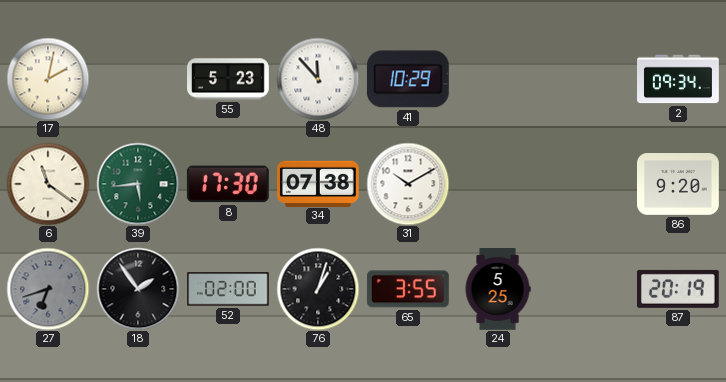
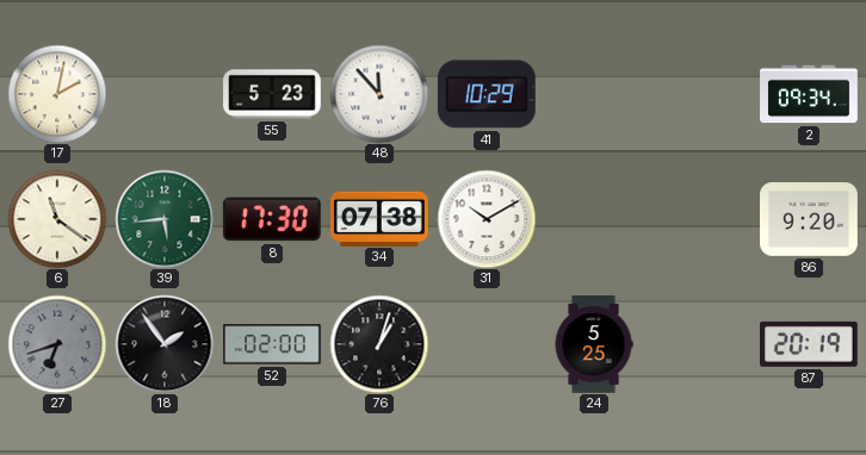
65: 3:55 -> none (408, 289)
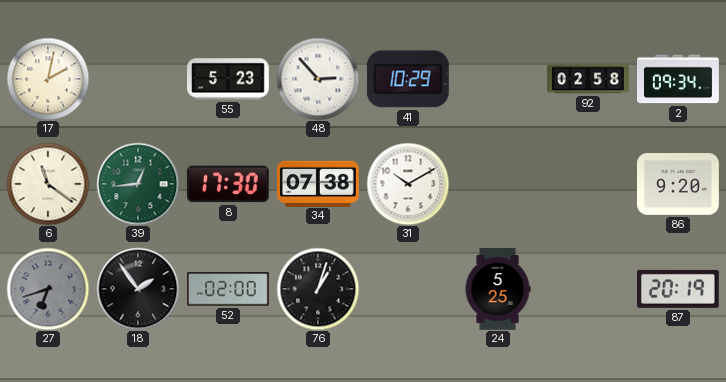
48: 11:53 -> 2:53 (318, 79)
92: none -> 02:58 (588, 79)
39: 5:44 -> 12:44 (138, 184)
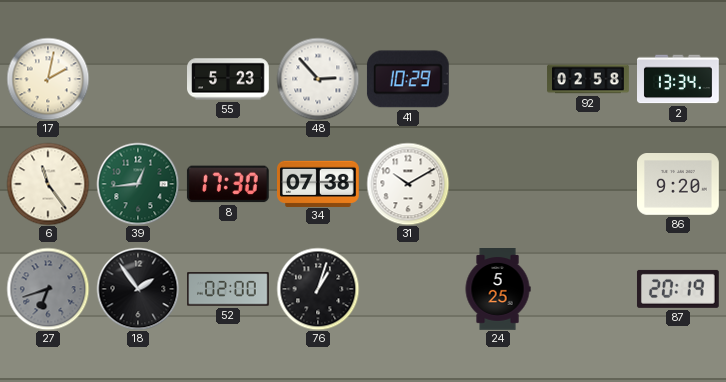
2: 09:34 -> 13:34 (679, 79)
6: 11:21 -> 11:24 (48, 184)
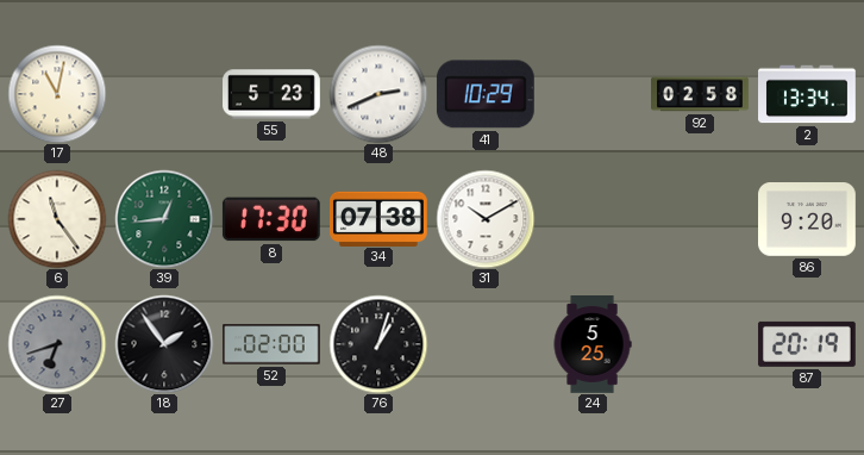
17: 2:02 -> 11:02 (57, 94)
48: 2:53 -> 2:41 (378, 94)
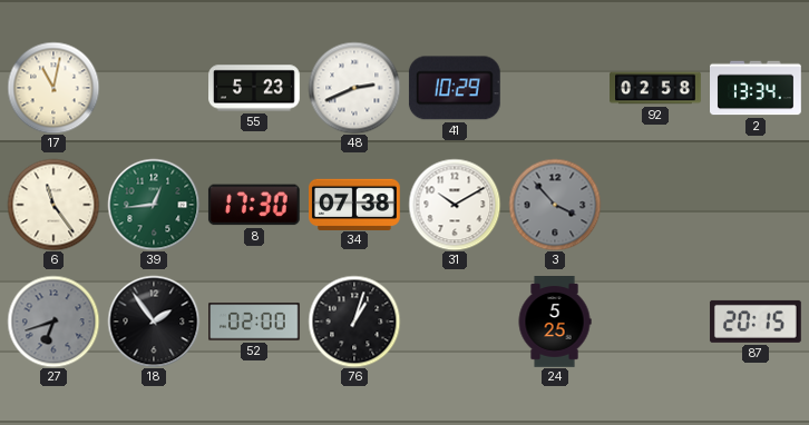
3: none -> 3:53 (555, 205)
86: 9:20 -> none (808, 220)
87: 20:19 -> 20:15 (756, 322)
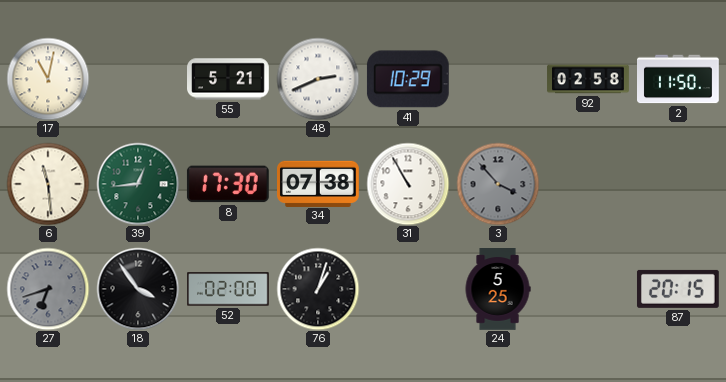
55: 5:23 -> 5:21 (228, 79)
2: 13:34 -> 11:50 (679, 79)
6: 11:24 -> 11:29 (48, 184)
31: 10:10 -> 10:55 (408, 184)
18: 1:54 -> 3:54 (138, 289)
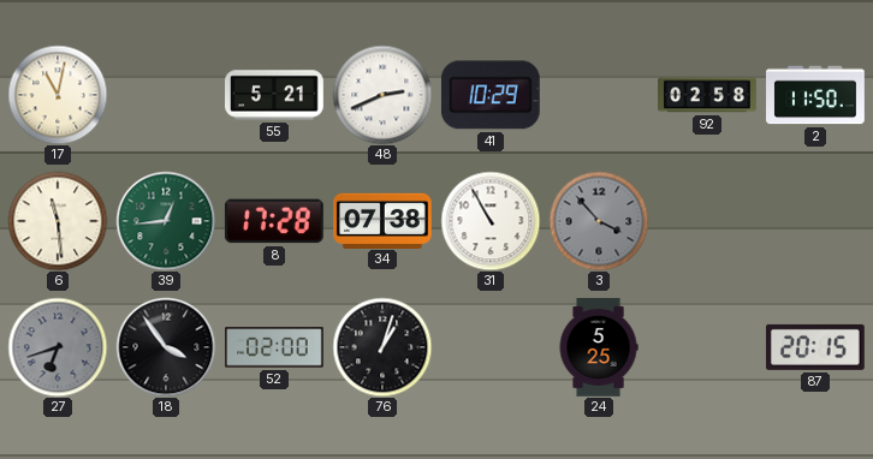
8: 17:30 -> 17:28 (274, 221)
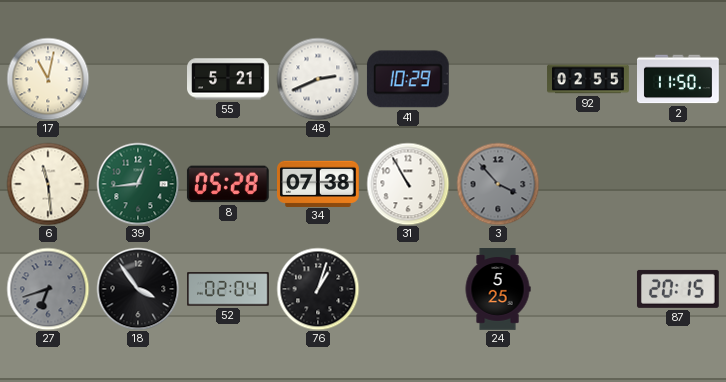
92: 02:58 -> 02:55 (588, 79)
8: 17:28 -> 05:28 (228, 184)
52: 02:00 -> 02:04 (229, 289)
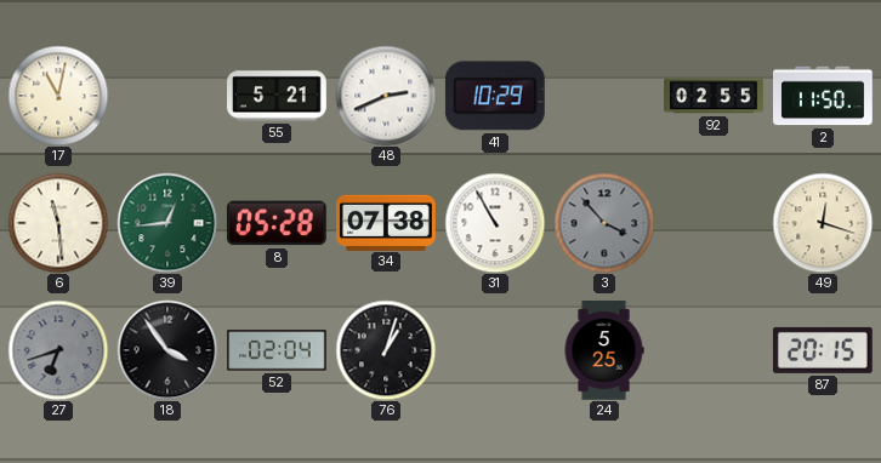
49: none -> 12:18 (823, 223)
